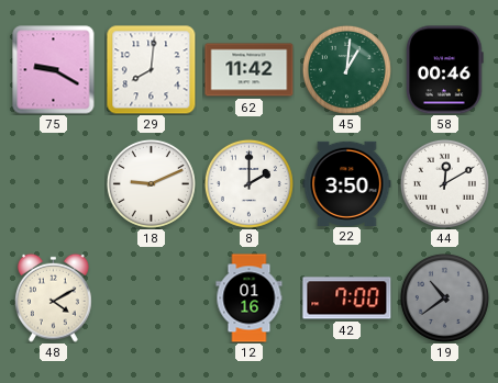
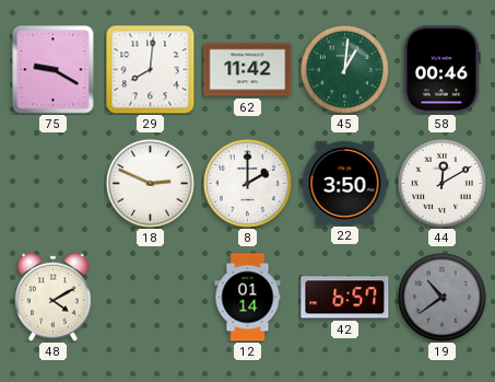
18: 9:11 -> 2:49 (150, 183)
12: 01:16 -> 01:14 (248, 298)
42: 7:00 -> 6:57 (345, 298)
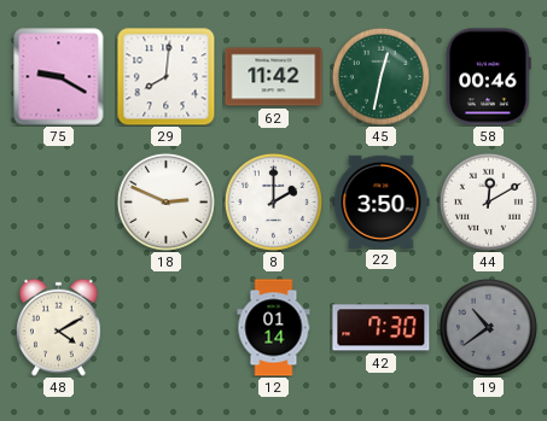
45: 1:01 -> 12:32 (380, 76)
42: 6:57 -> 7:30 (382, 328)
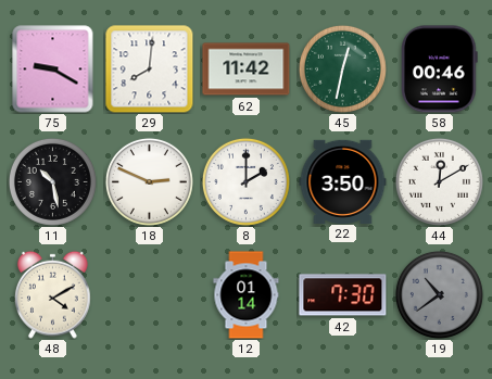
11: none -> 10:28 (52, 181)
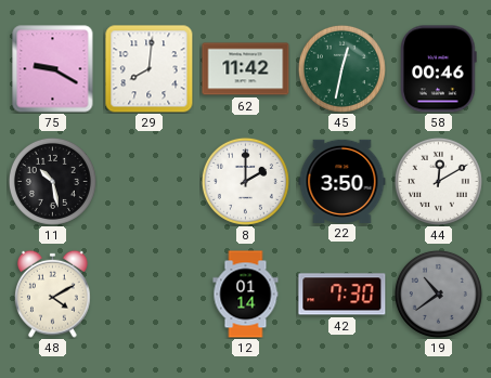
18: 2:49 -> none (149, 181)
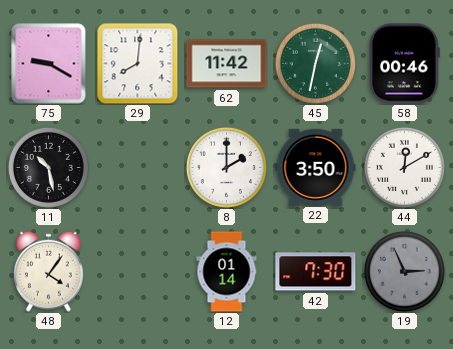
48: 4:10 -> 4:06 (48, 271)
19: 10:39 -> 2:56 (404, 271)
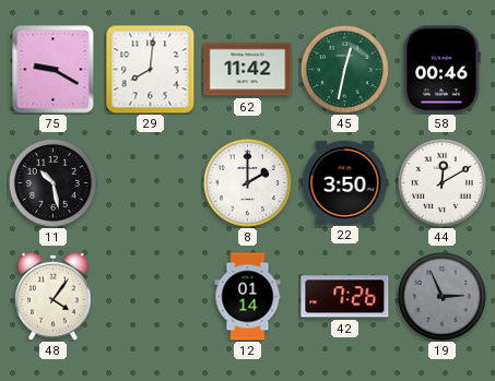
42: 7:30 -> 7:26 (345, 297)
